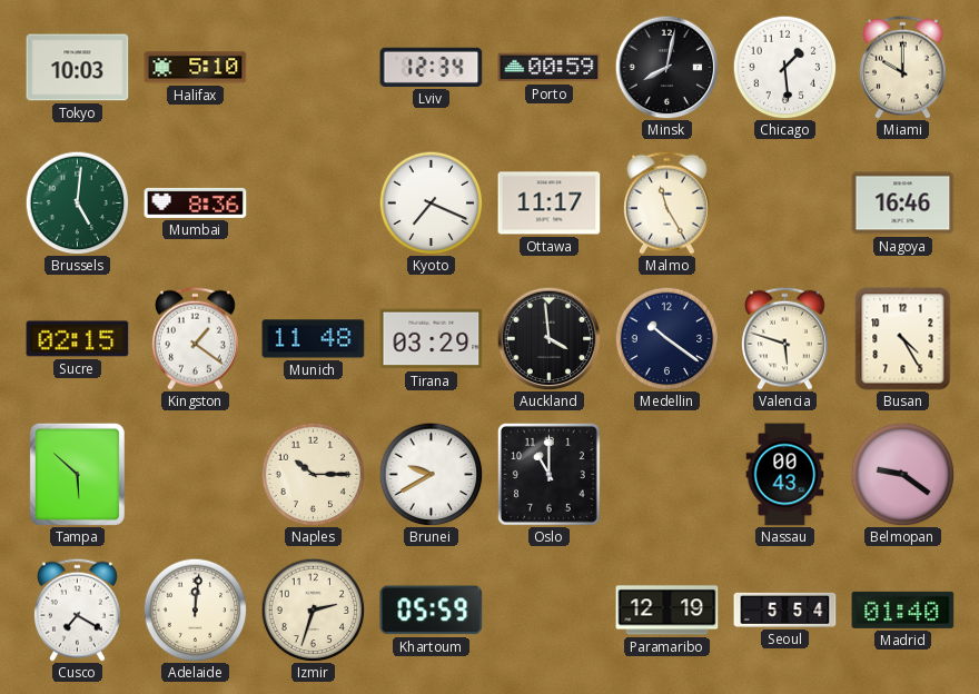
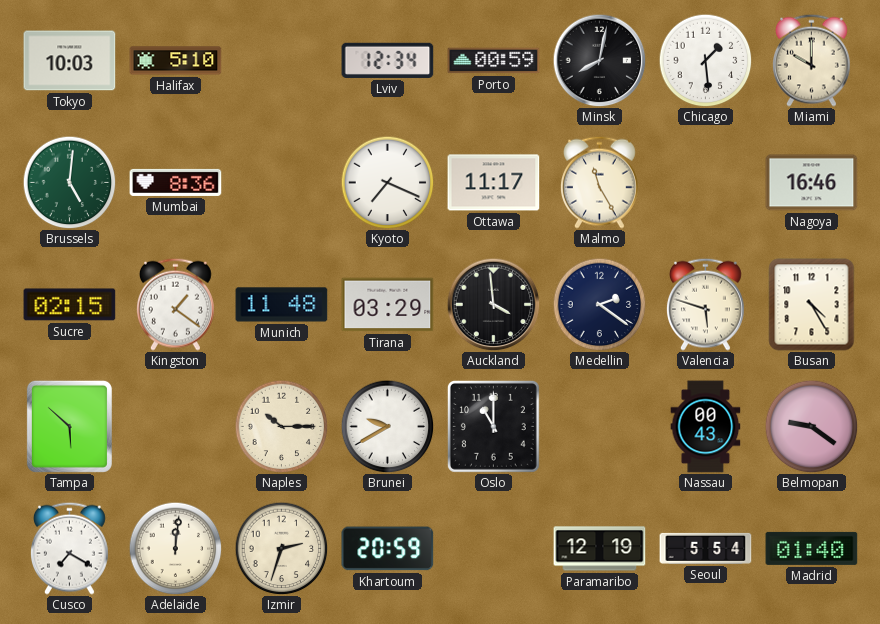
Medellin: 10:21 -> 2:21 (599, 304)
Khartoum: 05:59 -> 20:59 (388, 549)
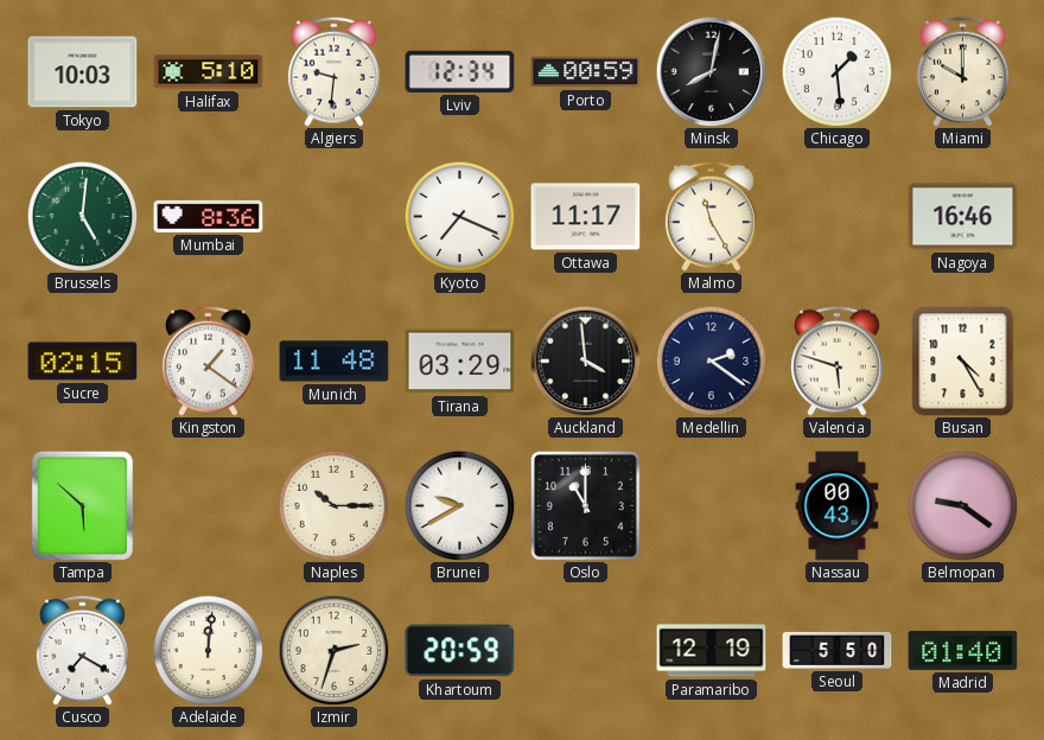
Algiers: none -> 9:31 (333, 71)
Seoul: 5:54 -> 5:50 (838, 650)
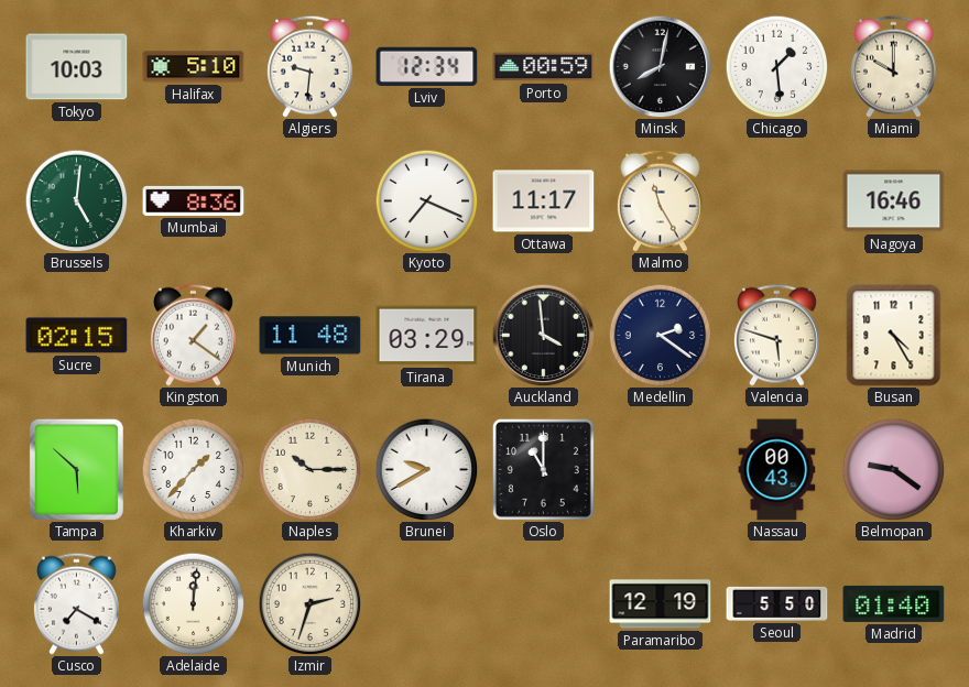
Kharkiv: none -> 1:37 (193, 469)
Khartoum: 20:59 -> none (460, 651)
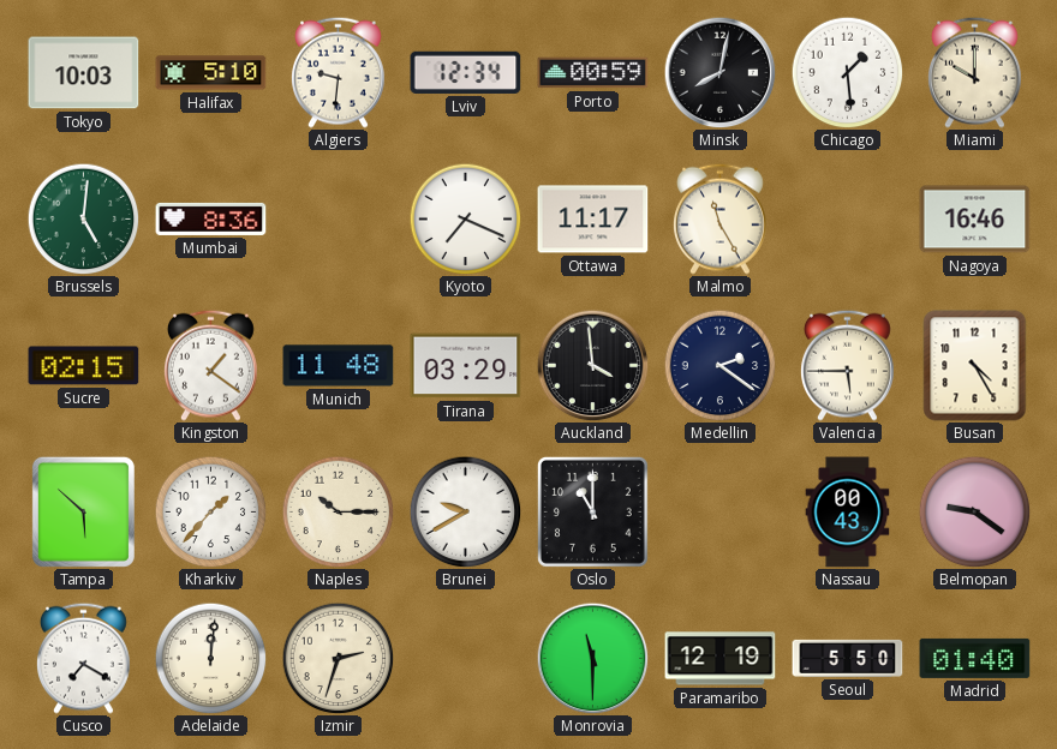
Valencia: 5:48 -> 5:45 (847, 365)
Monrovia: none -> 11:30 (592, 658)
